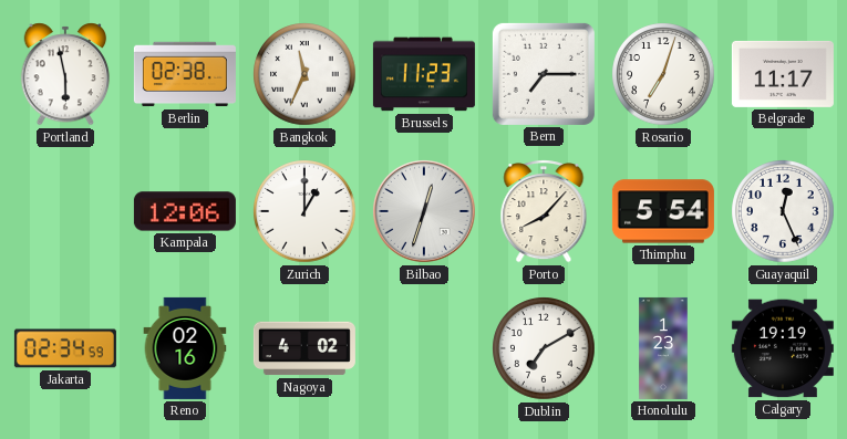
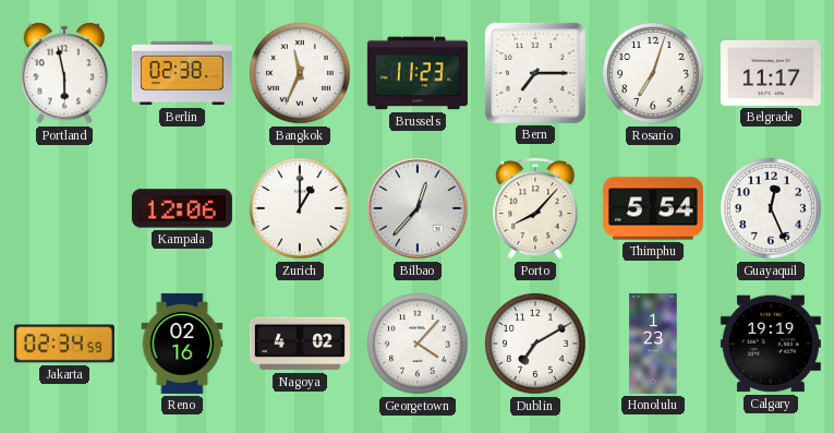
Bilbao: 12:33 -> 12:37 (419, 209)
Georgetown: none -> 4:07 (418, 344)
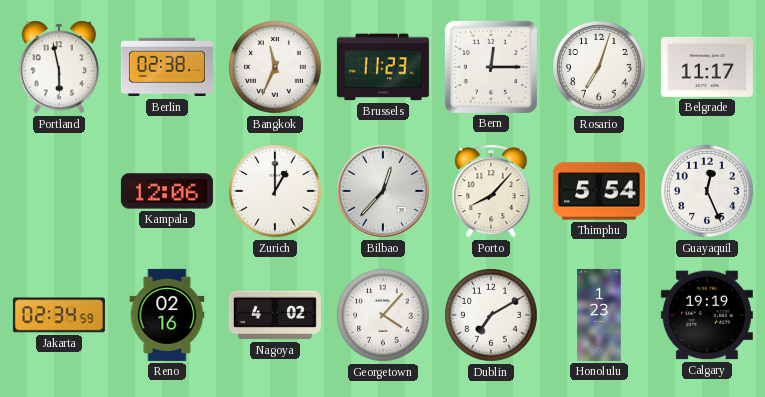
Bern: 7:15 -> 12:15 (491, 67)
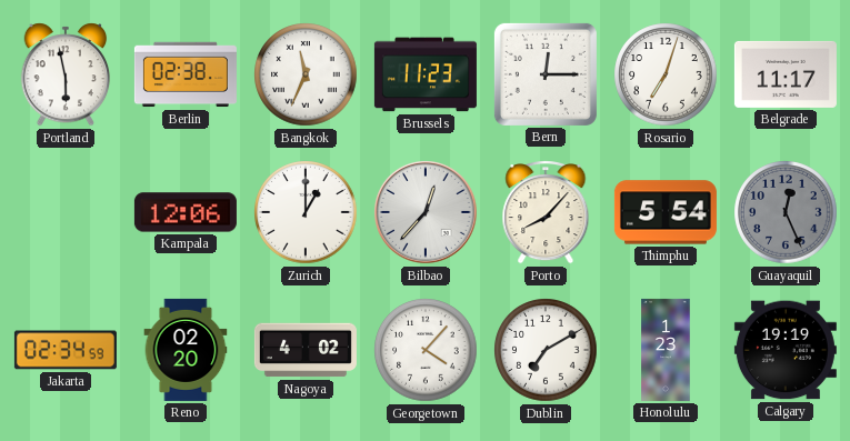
Guayaquil dial: white -> grey (786, 212)
Reno: 02:16 -> 02:20 (186, 350)
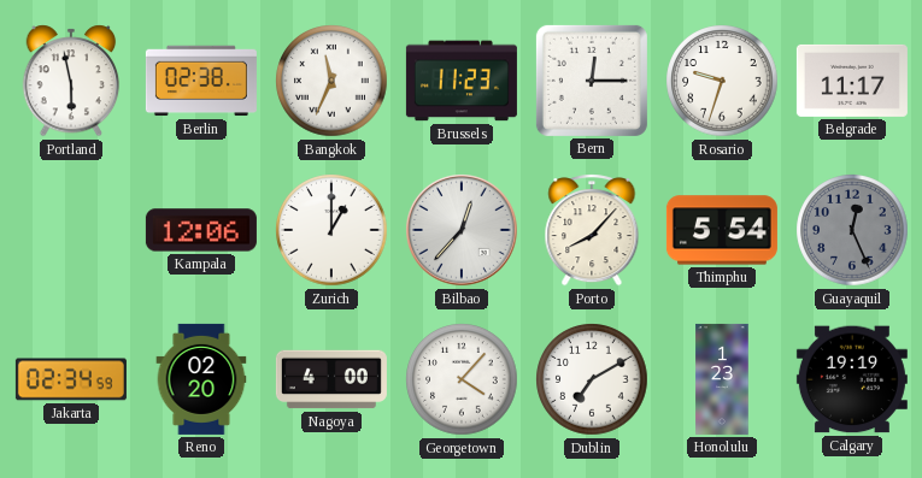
Rosario: 7:03 -> 9:33 (722, 81)
Nagoya: 4:02 -> 4:00 (331, 379)
